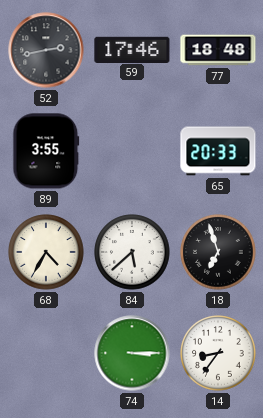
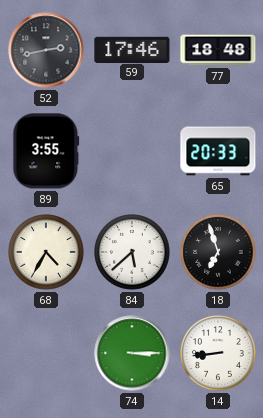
14: 8:36 -> 8:44 (218, 353)
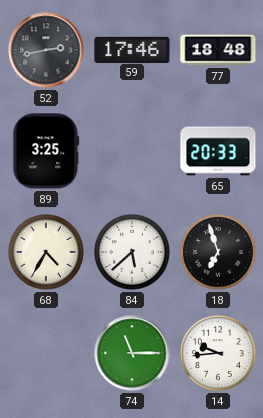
89: 3:55 -> 3:25 (46, 151)
74: 3:15 -> 11:15 (132, 353)
14: 8:44 -> 9:44 (218, 353)
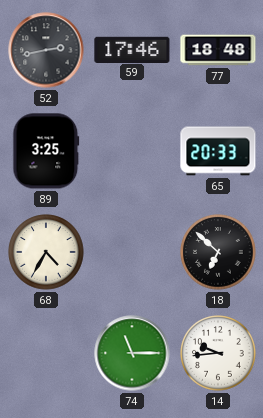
84: 5:38 -> none (132, 252)
18: 6:57 -> 6:52 (218, 252)
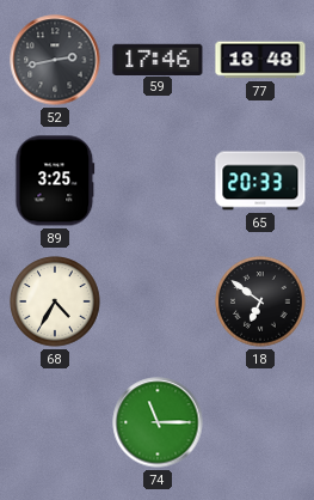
18: 6:52 -> 6:51 (260, 301)
14: 9:44 -> none (218, 353)
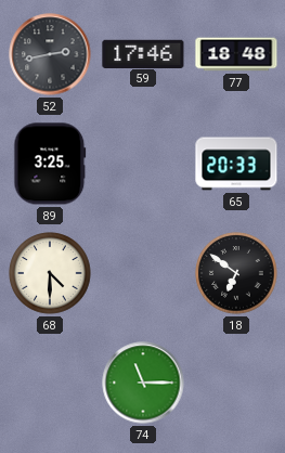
68: 4:35 -> 4:30 (50, 273)
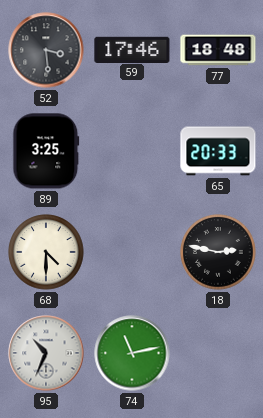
52: 2:43 -> 3:29 (46, 50)
18: 6:51 -> 2:47 (218, 252)
95: none -> 10:34 (46, 353)
74: 11:15 -> 11:13 (132, 353)
